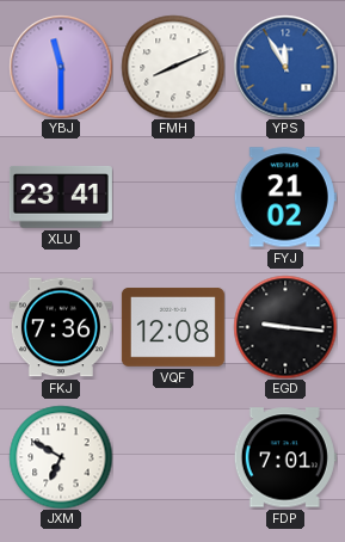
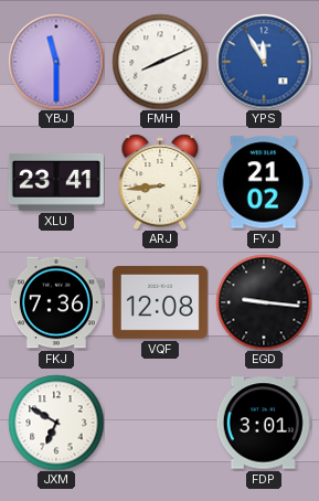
ARJ: none -> 8:44 (160, 182)
FDP: 7:01 -> 3:01 (264, 423)
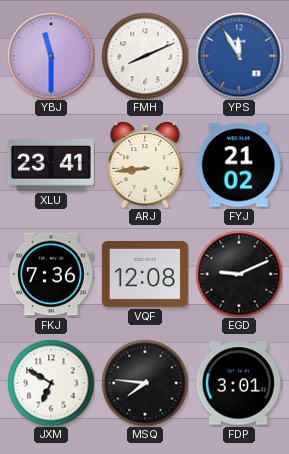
EGD: 9:16 -> 9:11 (239, 274)
MSQ: none -> 7:46 (145, 383)
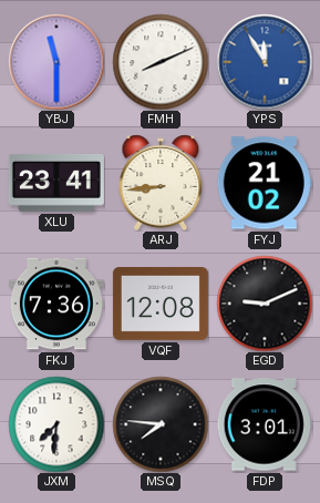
JXM: 6:50 -> 7:31 (56, 424)
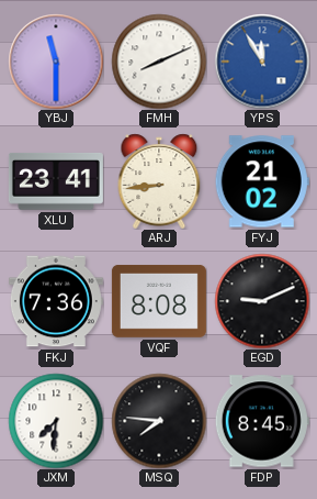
VQF: 12:08 -> 8:08 (159, 301)
FDP: 3:01 -> 8:45 (262, 421)
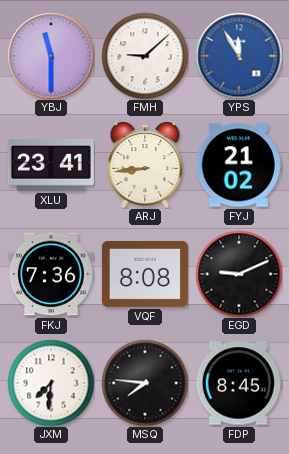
FMH: 8:11 -> 9:08 (145, 56)
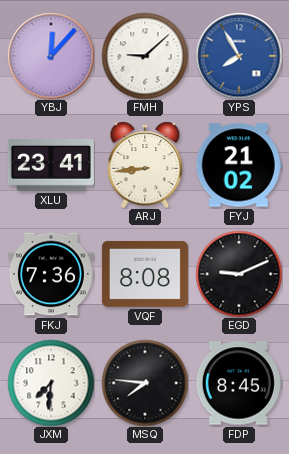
YBJ: 11:30 -> 12:07 (51, 56)
YPS: 11:55 -> 7:55 (239, 56)
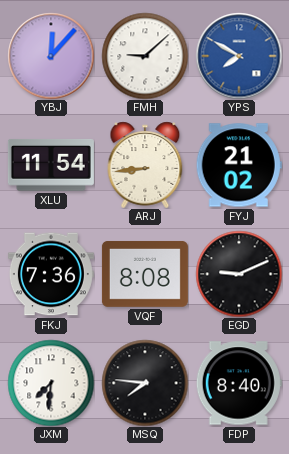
YPS: 7:55 -> 7:50 (239, 56)
XLU: 23:41 -> 11:54 (51, 165)
FDP: 8:45 -> 8:40 (239, 383)
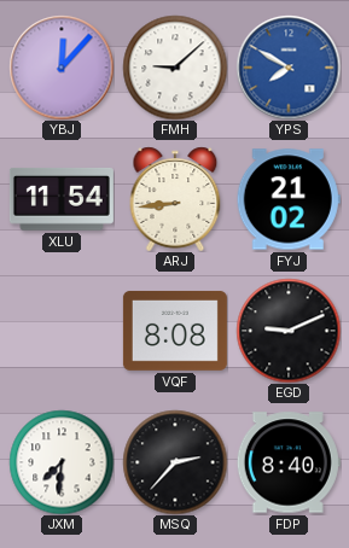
FKJ: 7:36 -> none (51, 274)
MSQ: 7:46 -> 2:37 (175, 462)
